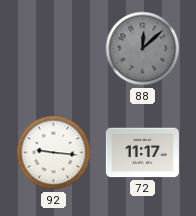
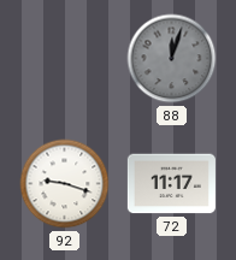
88: 12:08 -> 12:03 (172, 59)
92: 9:16 -> 9:18 (65, 184)
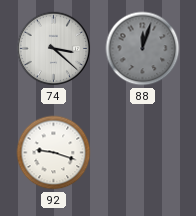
74: none -> 3:22 (54, 49)
72: 11:17 -> none (171, 184)
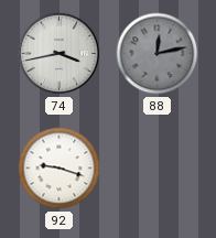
74: 3:22 -> 3:43 (60, 54)
88: 12:03 -> 12:13 (158, 54)
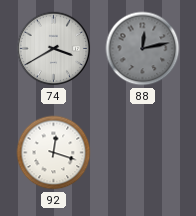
74: 3:43 -> 3:40 (54, 49)
92: 9:18 -> 12:18 (54, 153)
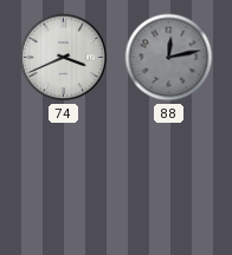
74: 3:40 -> 3:41 (64, 58)
92: 12:18 -> none (54, 153)
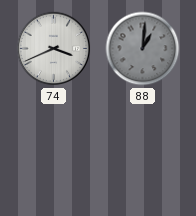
88: 12:13 -> 1:01 (143, 49)
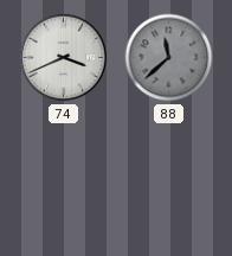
88: 1:01 -> 11:38 (169, 58)
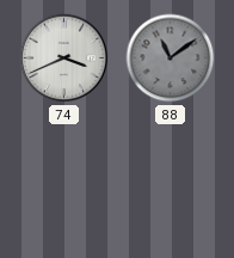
88: 11:38 -> 11:09 (171, 59)
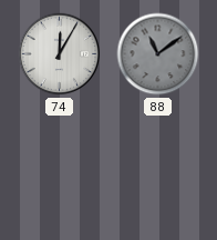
74: 3:41 -> 12:05 (60, 54)
